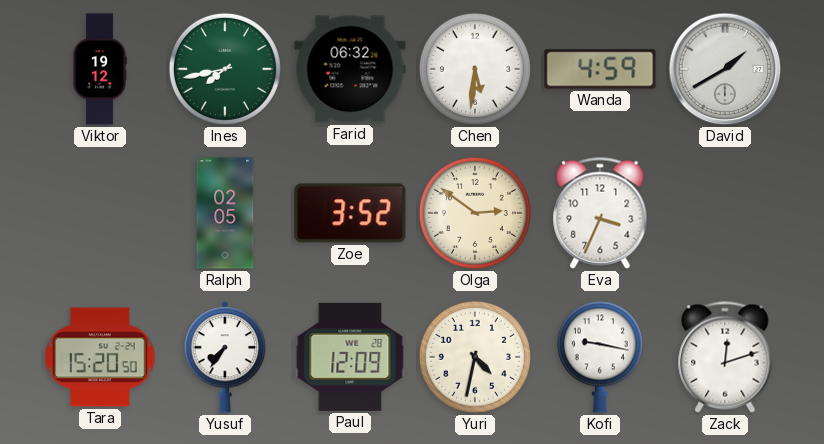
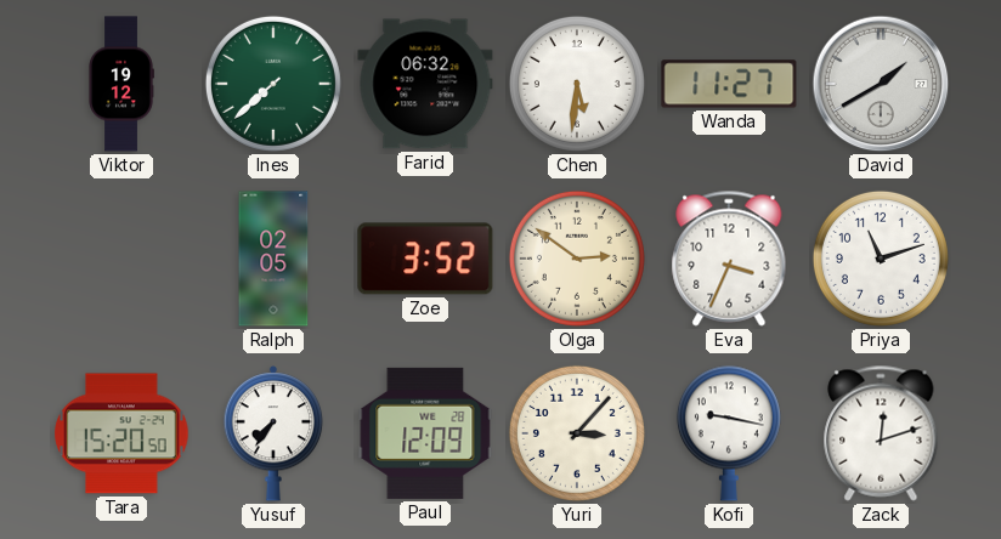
Ines: 7:43 -> 7:38 (273, 84)
Wanda: 4:59 -> 11:27 (729, 84)
Priya: none -> 11:12 (881, 259)
Yuri: 4:32 -> 3:07 (577, 433)
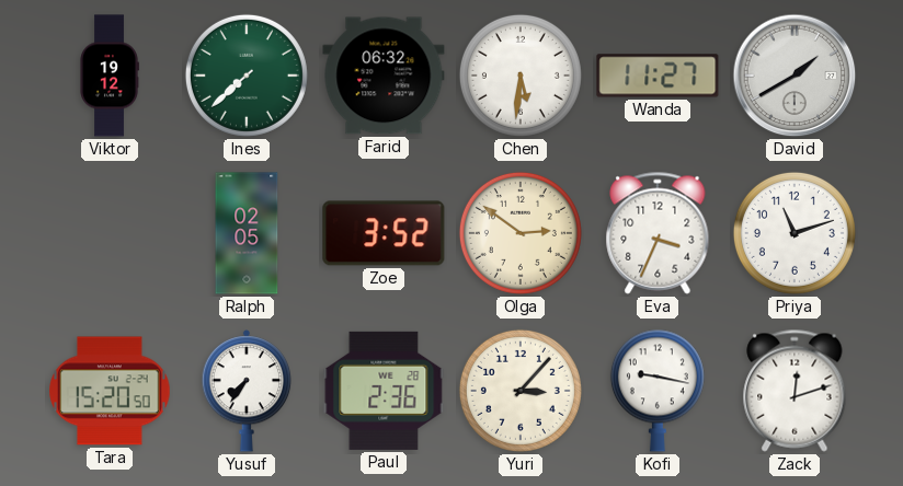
Paul: 12:09 -> 2:36 (384, 391)
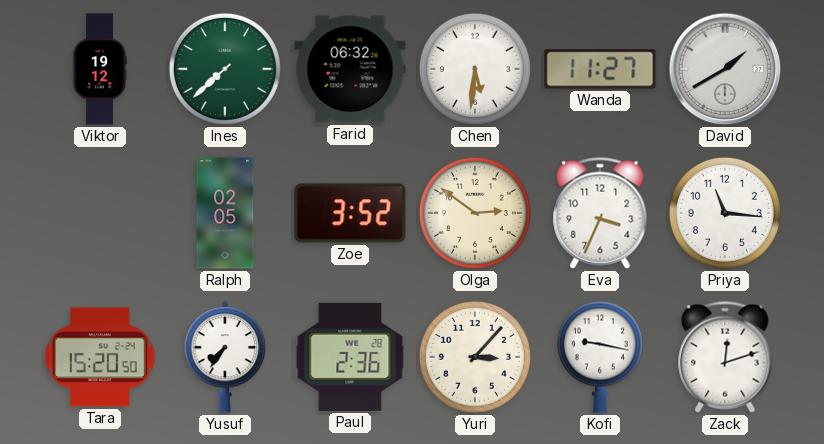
Priya: 11:12 -> 11:16 (725, 213)
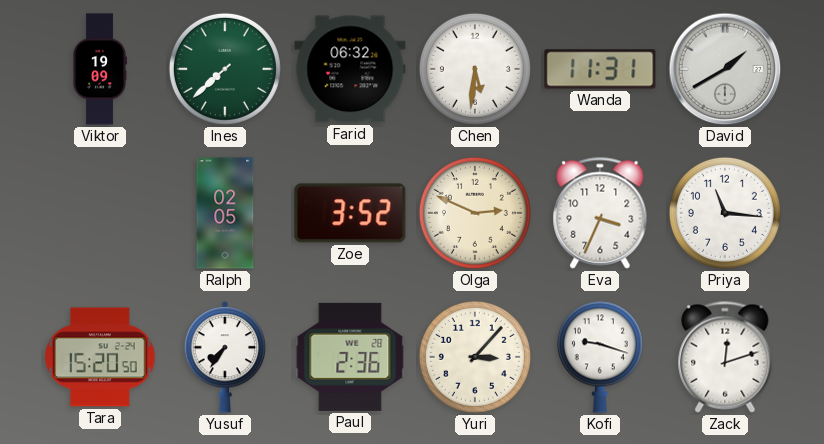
Viktor: 19:12 -> 19:09 (100, 69)
Wanda: 11:27 -> 11:31 (600, 69)
Olga: 2:51 -> 2:49 (475, 213)
Kofi: 9:17 -> 9:18 (600, 357)
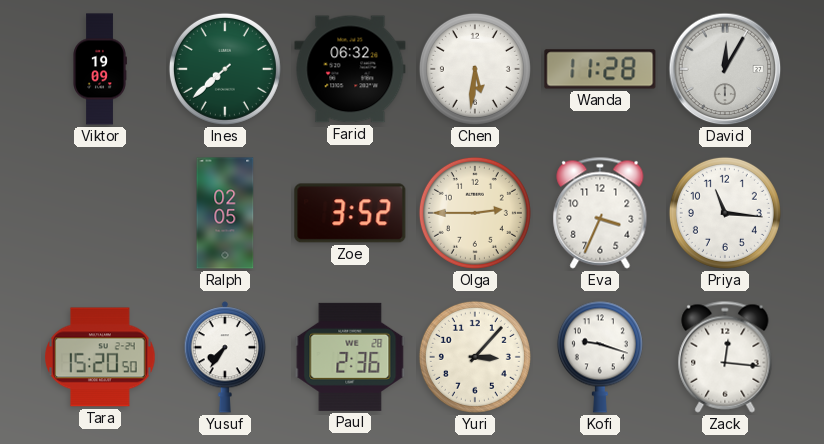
Wanda: 11:31 -> 11:28 (600, 69)
David: 1:40 -> 12:05 (725, 69)
Olga: 2:49 -> 2:45 (475, 213)
Zack: 12:12 -> 12:16 (725, 357)
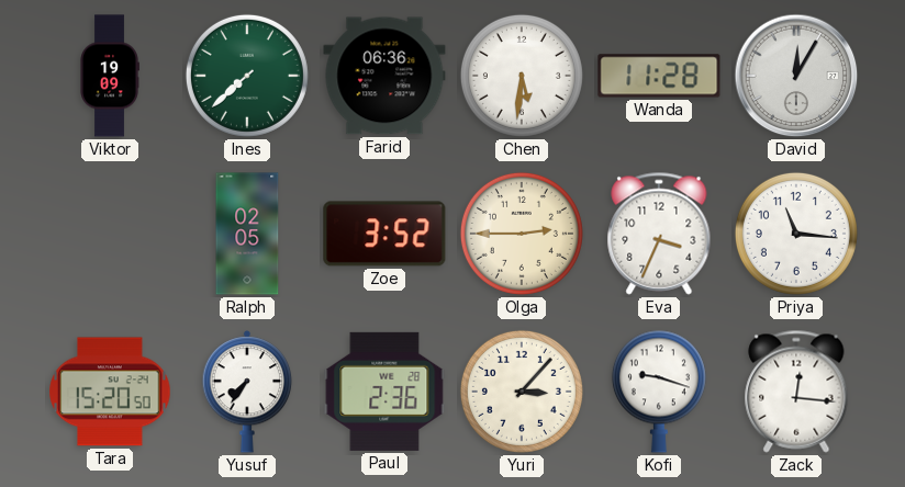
Farid: 06:32 -> 06:36 (384, 76)
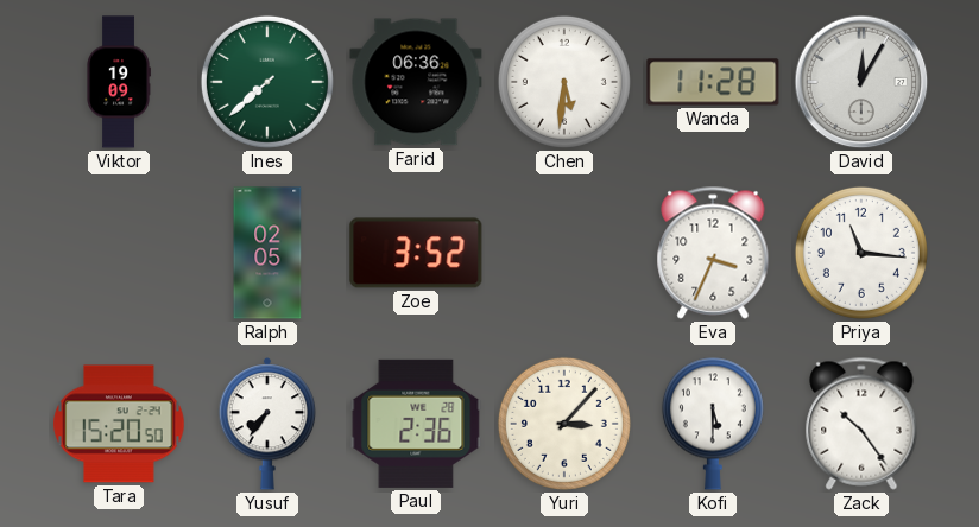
Olga: 2:45 -> none (522, 234)
Kofi: 9:18 -> 5:30 (713, 424)
Zack: 12:16 -> 10:24 (861, 424)
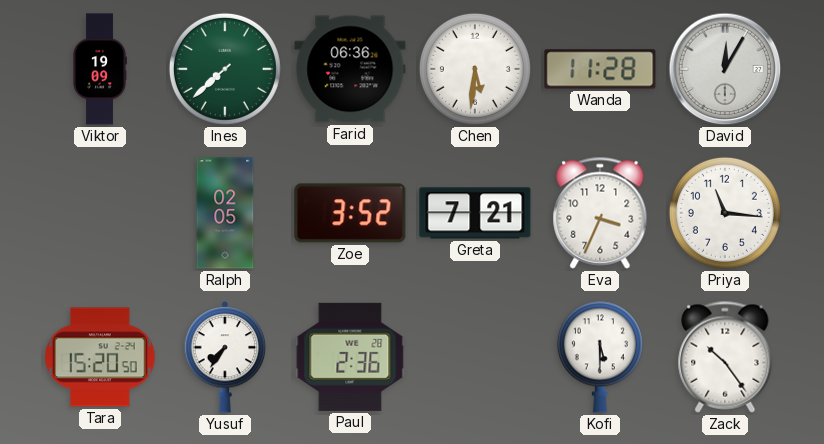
Greta: none -> 7:21 (475, 213)
Yuri: 3:07 -> none (564, 424)
